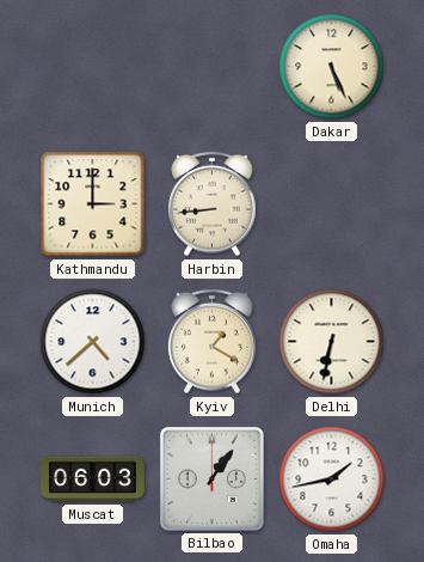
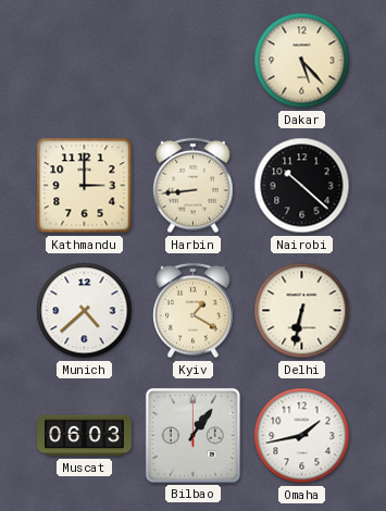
Dakar: 5:26 -> 5:23 (302, 61)
Nairobi: none -> 10:22 (302, 186)
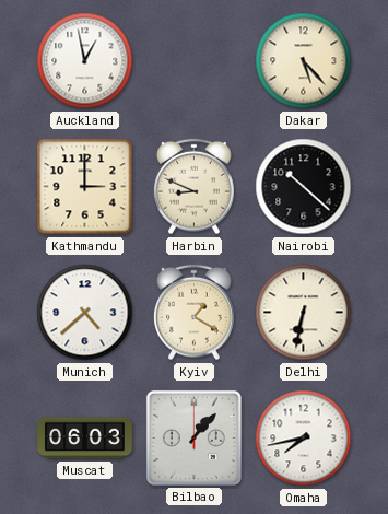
Auckland: none -> 12:58 (85, 61)
Harbin: 8:44 -> 8:49 (195, 187)
Bilbao: 1:06 -> 1:07 (193, 437)
Omaha: 1:43 -> 7:43 (304, 439)
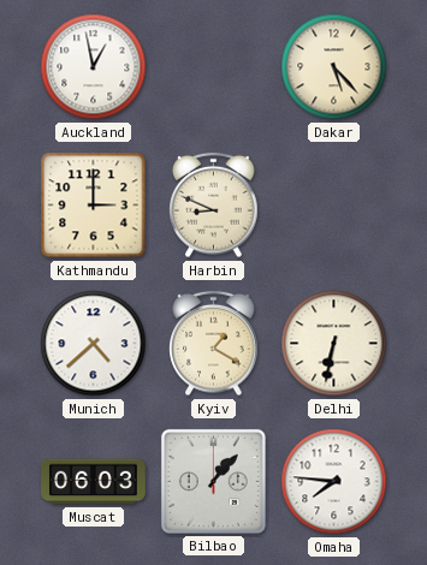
Nairobi: 10:22 -> none (304, 187)
Omaha: 7:43 -> 7:46 (334, 482)
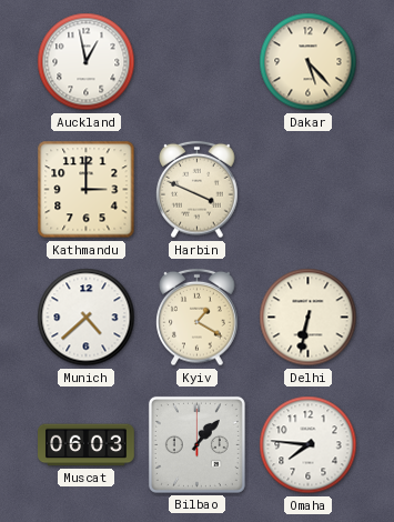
Harbin: 8:49 -> 3:49 (198, 190)
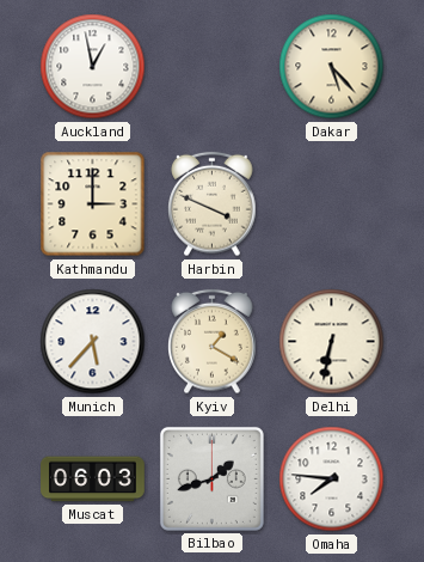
Munich: 4:38 -> 5:37 (93, 342)
Bilbao: 1:07 -> 1:42 (211, 478)
